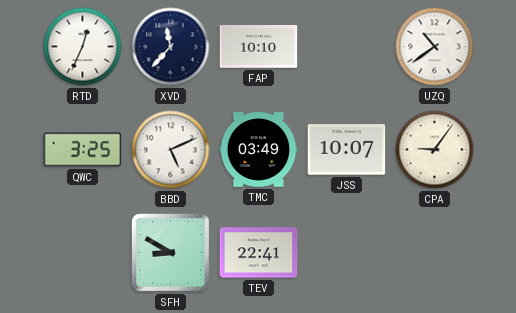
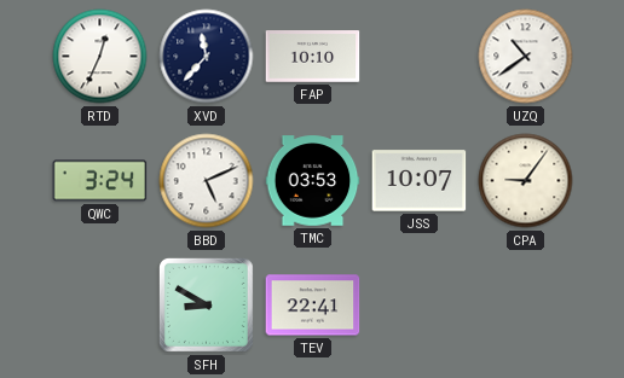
QWC: 3:25 -> 3:24 (100, 181)
TMC: 03:49 -> 03:53 (313, 181)
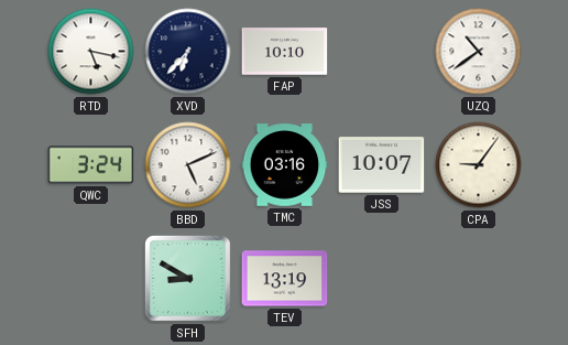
RTD: 12:34 -> 5:17 (91, 52)
XVD: 11:37 -> 6:37 (188, 52)
TMC: 03:53 -> 03:16 (285, 165)
TEV: 22:41 -> 13:19 (285, 279)
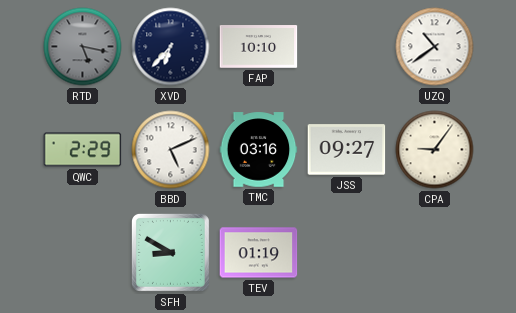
RTD dial: white -> grey (83, 47)
QWC: 3:24 -> 2:29 (83, 150)
JSS: 10:07 -> 09:27 (347, 150)
TEV: 13:19 -> 01:19 (259, 253)
